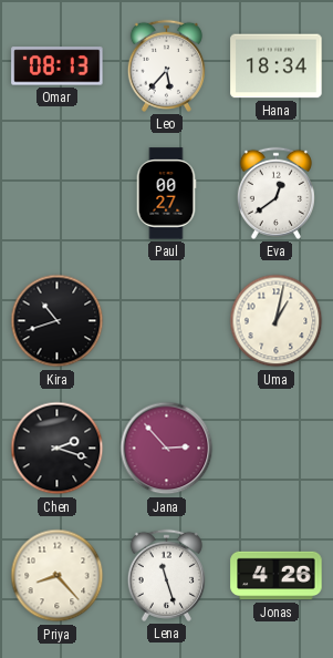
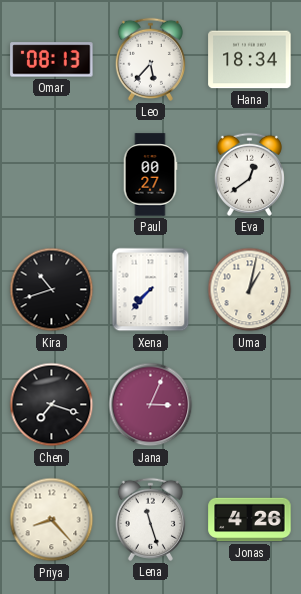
Xena: none -> 7:37 (151, 290)
Chen: 2:18 -> 7:18 (52, 405)
Jana: 2:53 -> 3:04 (151, 405)
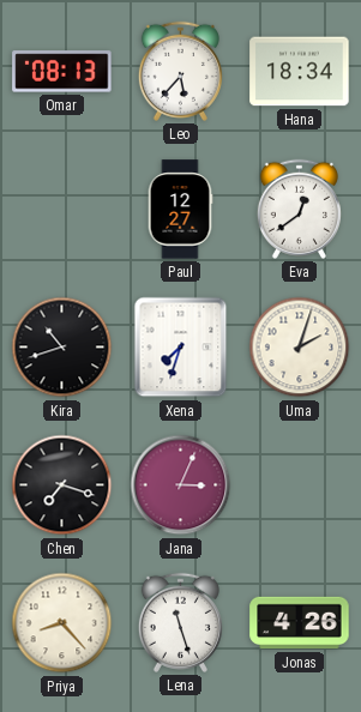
Paul: 00:27 -> 12:27 (180, 210)
Xena: 7:37 -> 7:33 (181, 348)
Uma: 1:02 -> 2:03 (300, 348)
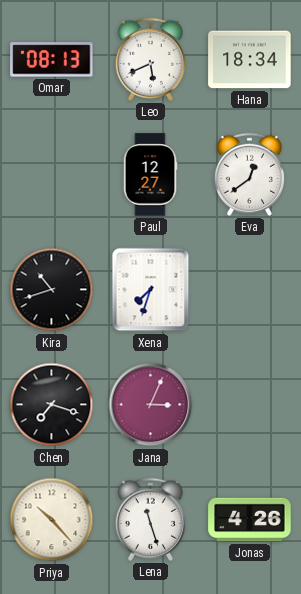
Leo: 5:37 -> 5:41 (150, 59)
Uma: 2:03 -> none (300, 348)
Priya: 8:23 -> 10:23 (52, 520)
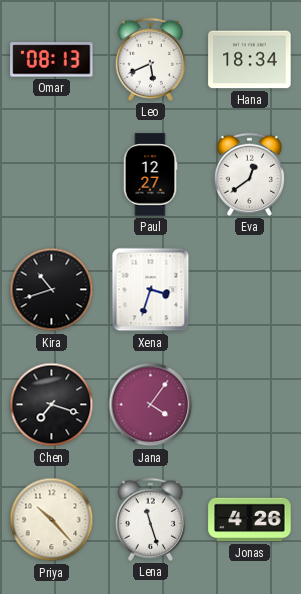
Xena: 7:33 -> 3:33 (151, 290)
Jana: 3:04 -> 4:06 (151, 405)
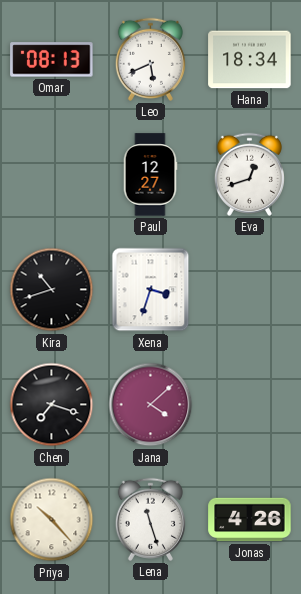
Eva: 12:39 -> 12:42 (249, 174)
Jana: 4:06 -> 4:08 (151, 405)
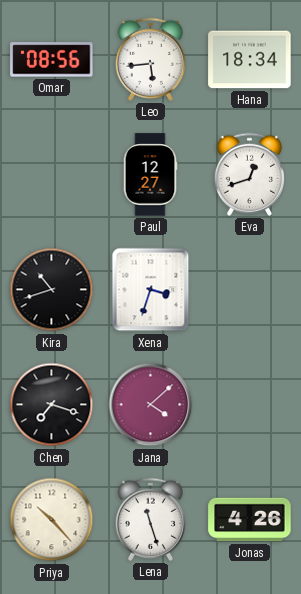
Omar: 08:13 -> 08:56 (52, 60)
Leo: 5:41 -> 5:44 (150, 59)
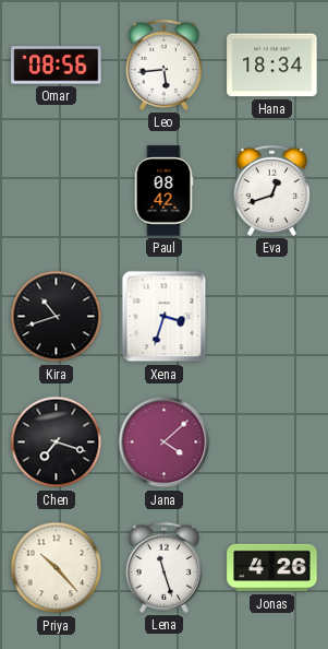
Paul: 12:27 -> 08:42 (163, 191)
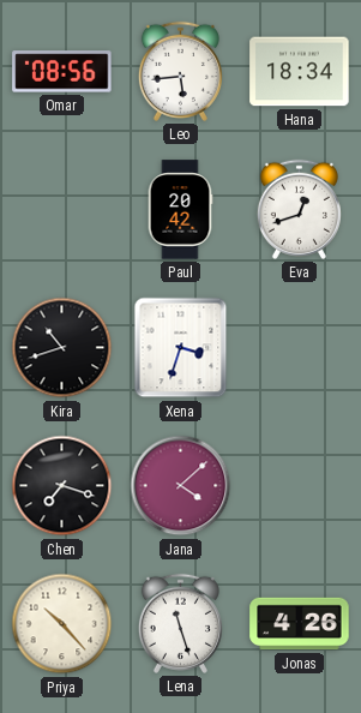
Paul: 08:42 -> 20:42 (180, 210)
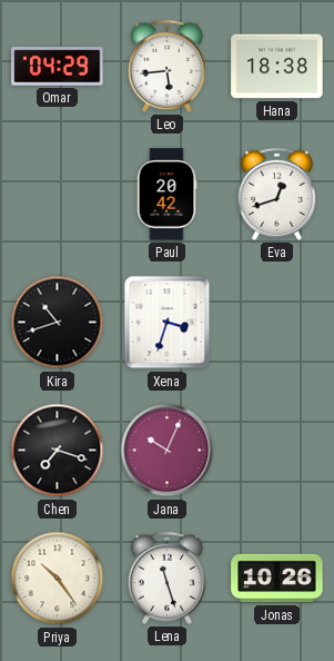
Omar: 08:56 -> 04:29 (58, 67)
Hana: 18:34 -> 18:38 (277, 67)
Jana: 4:08 -> 10:04 (168, 451)
Priya: 10:23 -> 10:24 (58, 579)
Jonas: 4:26 -> 10:26 (277, 579)
